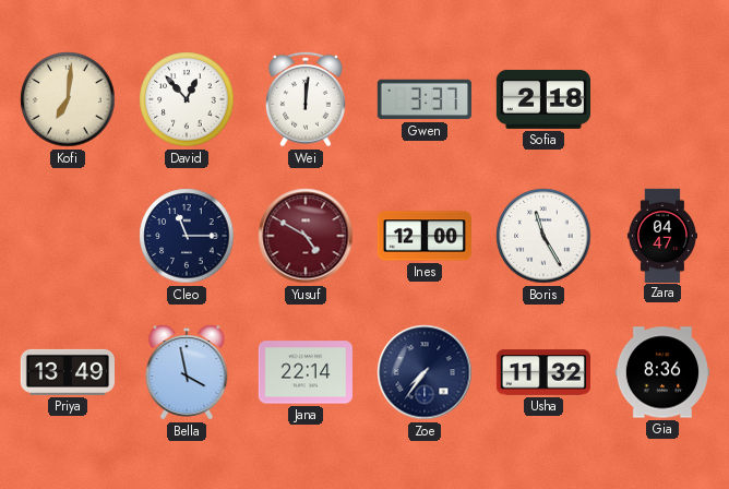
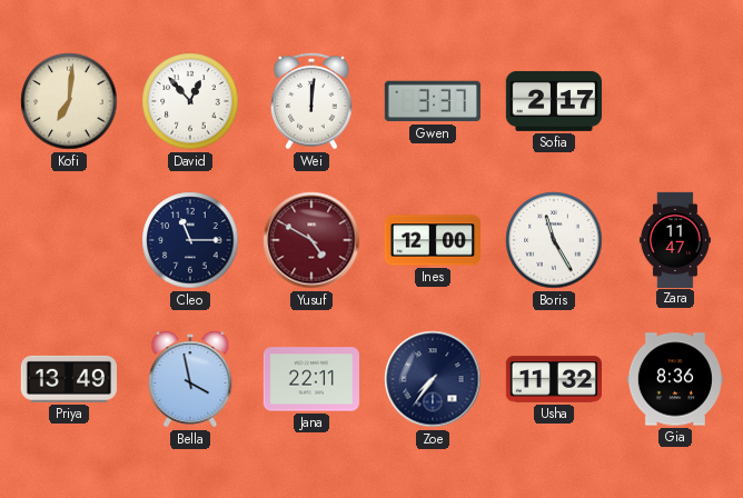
Sofia: 2:18 -> 2:17 (553, 101)
Zara: 04:47 -> 11:47 (675, 239)
Jana: 22:14 -> 22:11 (311, 379)
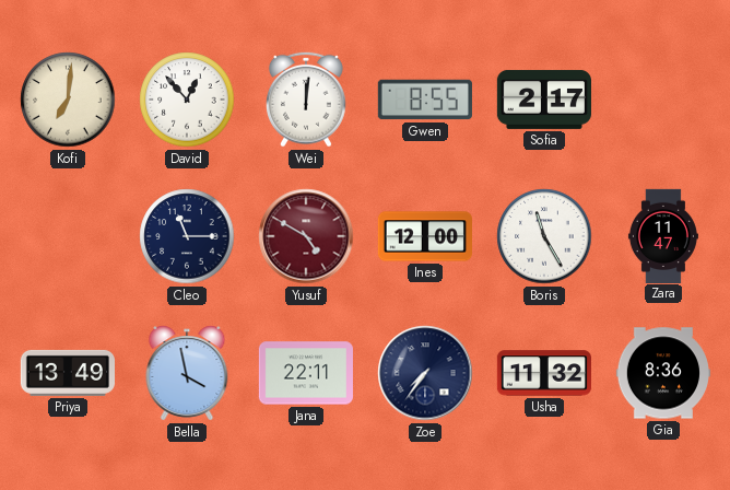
Gwen: 3:37 -> 8:55 (425, 100)
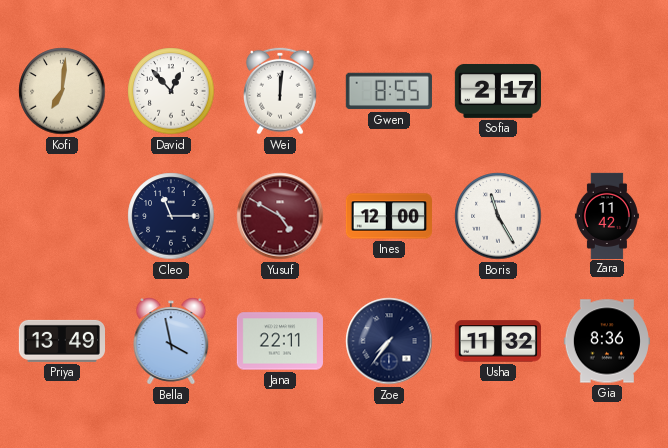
Zara: 11:47 -> 11:42 (607, 215)
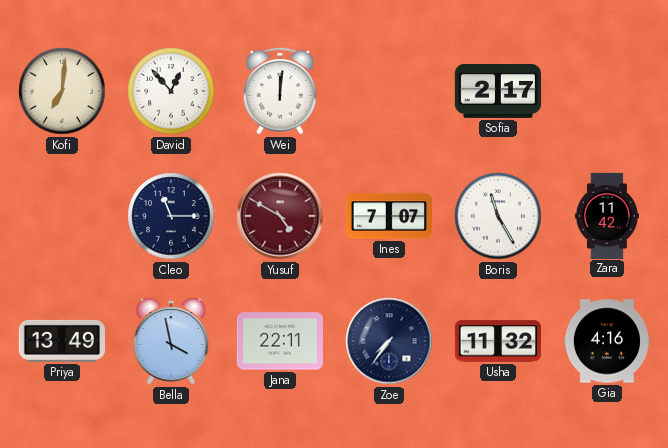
Gwen: 8:55 -> none (389, 91)
Ines: 12:00 -> 7:07 (388, 216)
Gia: 8:36 -> 4:16 (606, 341)
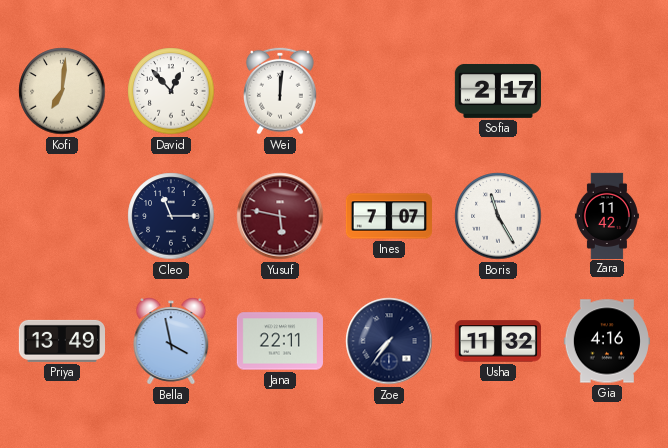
Yusuf: 4:50 -> 5:47 (280, 216)
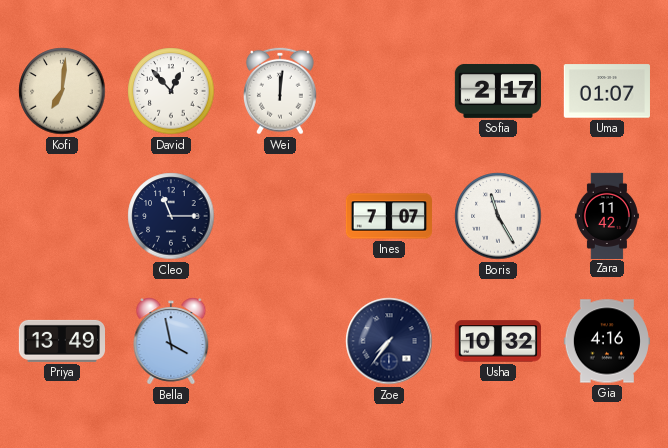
Uma: none -> 01:07 (607, 91)
Yusuf: 5:47 -> none (280, 216)
Jana: 22:11 -> none (280, 341)
Usha: 11:32 -> 10:32 (497, 341)
